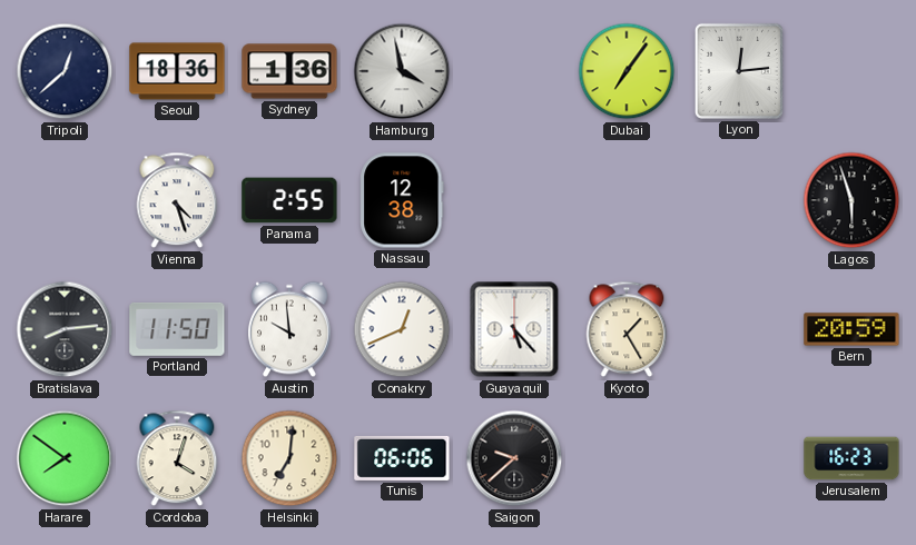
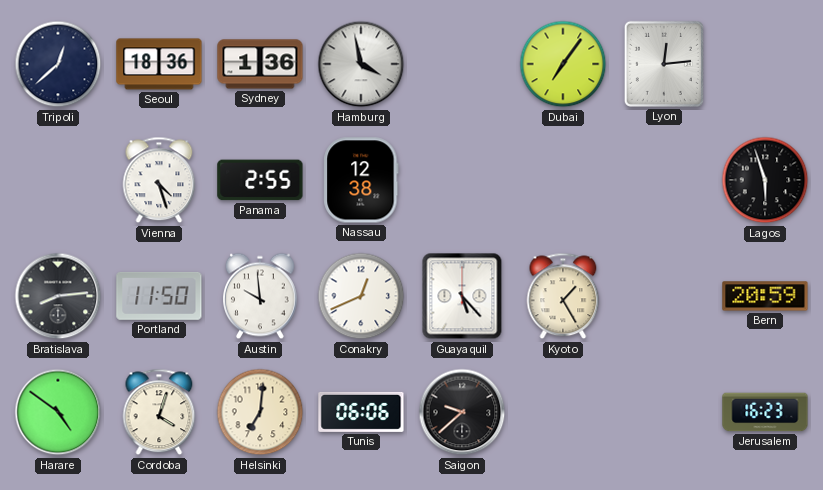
Harare: 7:51 -> 4:51 (58, 412)
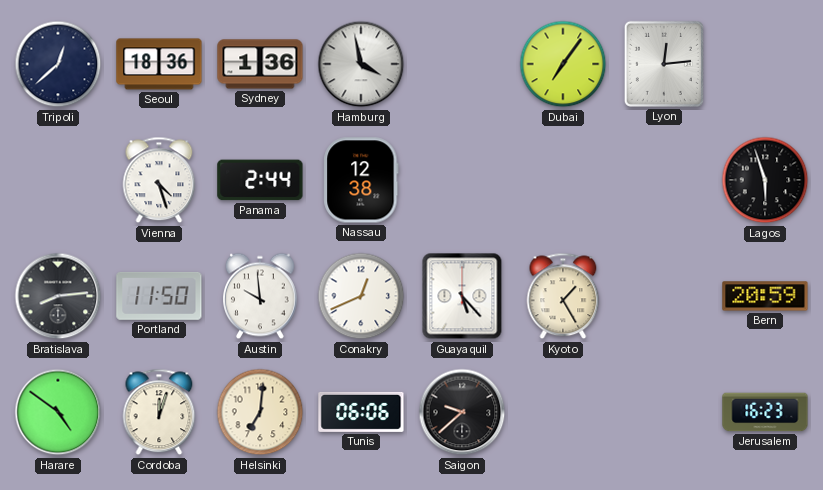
Panama: 2:55 -> 2:44 (260, 180)
Cordoba: 4:03 -> 12:03 (159, 412)
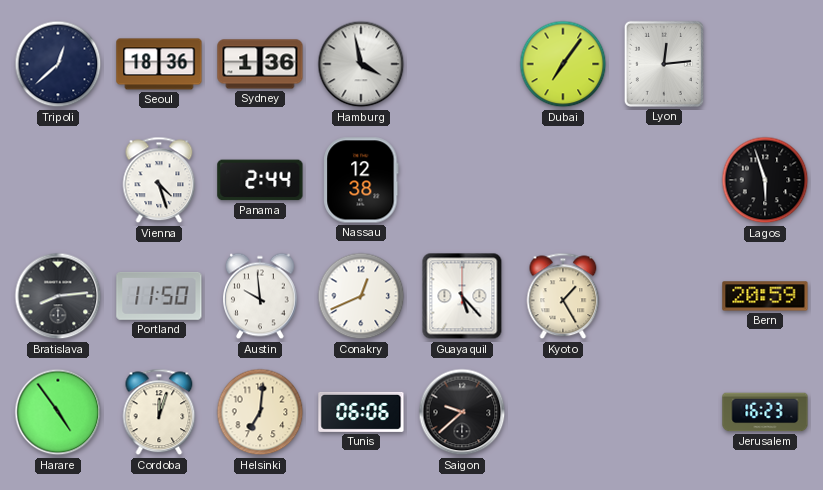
Harare: 4:51 -> 4:54 (58, 412)
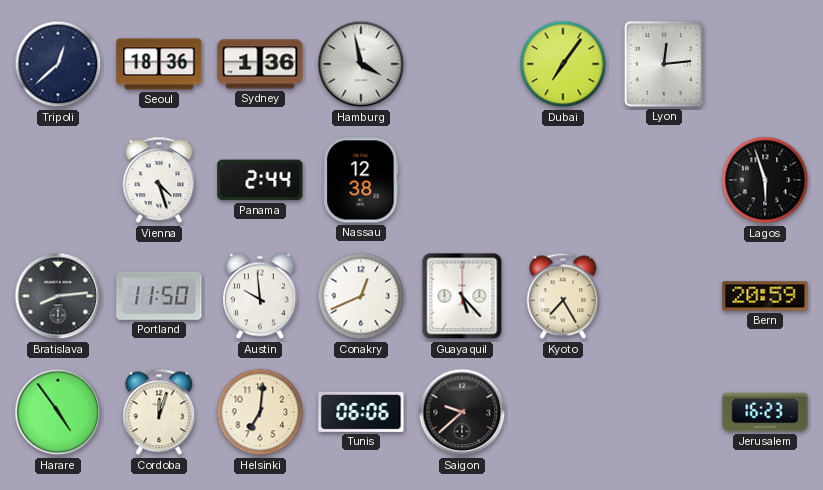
Kyoto: 1:25 -> 7:25 (563, 296)
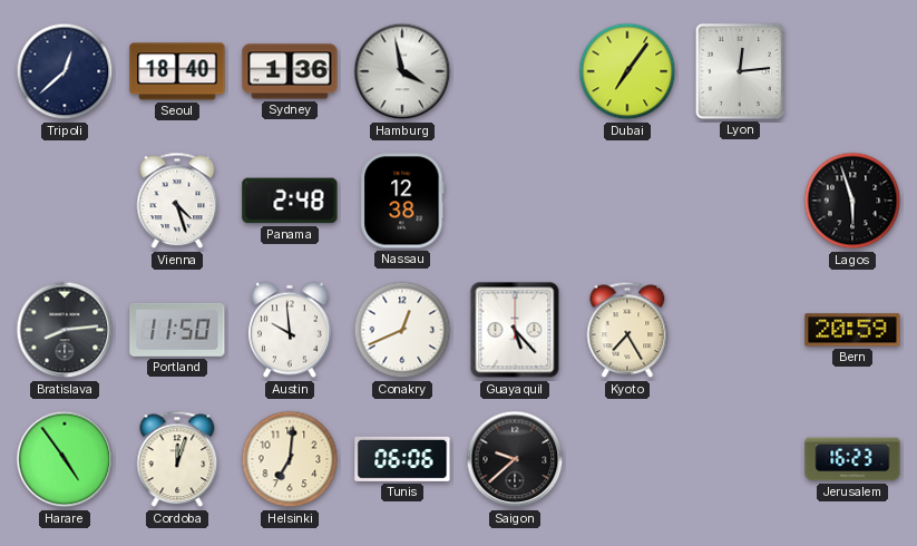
Seoul: 18:36 -> 18:40 (177, 71)
Panama: 2:44 -> 2:48 (290, 201)
